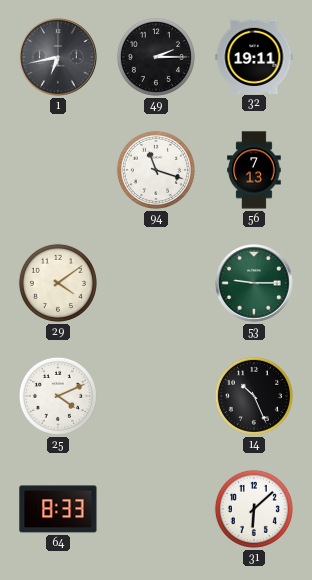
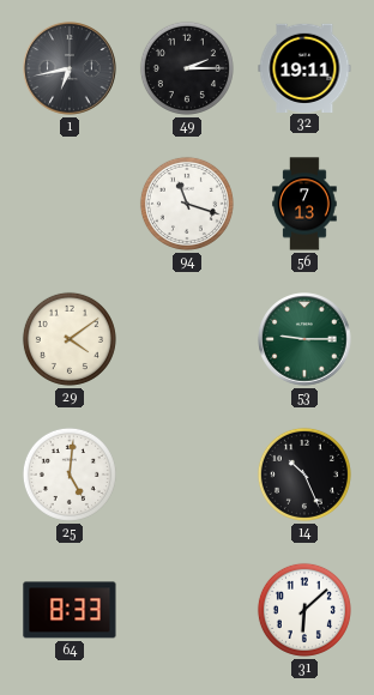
25: 4:11 -> 5:01 (70, 475)
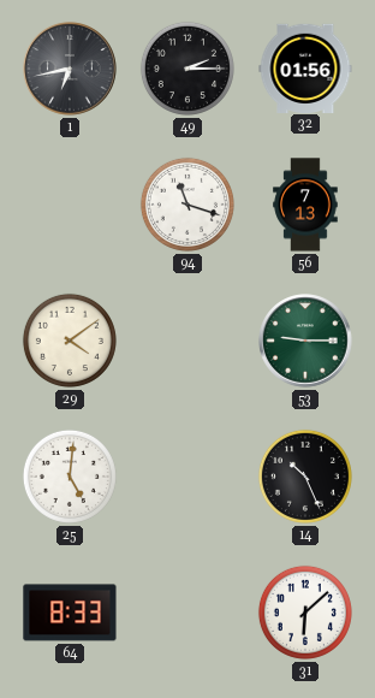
32: 19:11 -> 01:56 (305, 67)
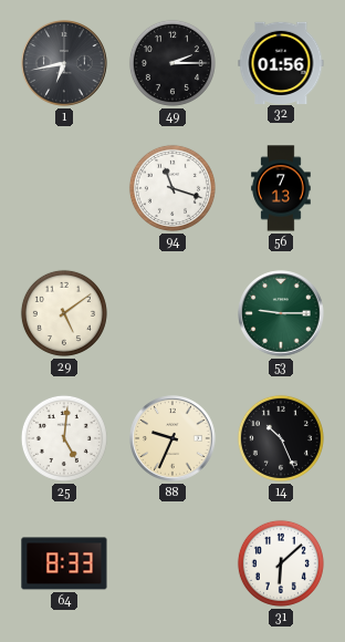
29: 4:09 -> 5:09 (64, 313)
88: none -> 9:34 (172, 438)
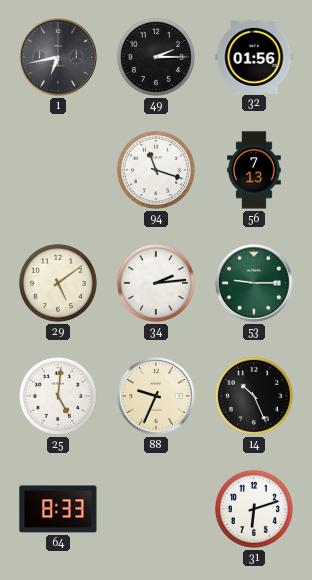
34: none -> 2:14 (156, 283)
31: 6:08 -> 6:12 (254, 509)
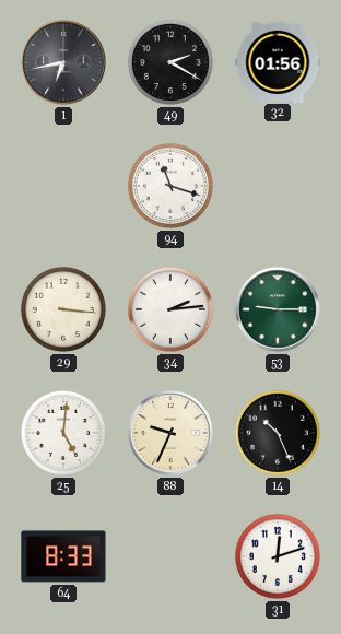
49: 2:15 -> 2:20 (170, 62)
56: 7:13 -> none (254, 170)
29: 5:09 -> 3:16 (63, 309)
31: 6:12 -> 12:12 (278, 556)
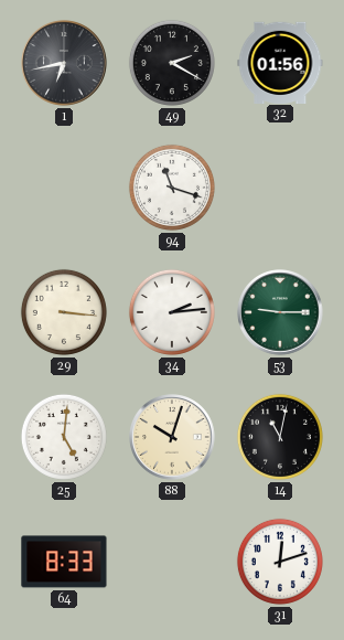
88: 9:34 -> 10:03 (172, 437)
14: 10:26 -> 11:02 (280, 437)
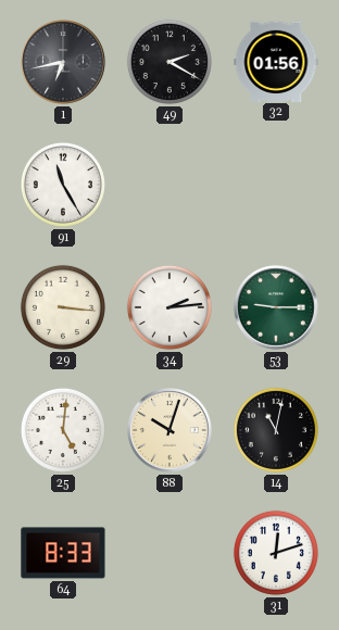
91: none -> 11:25 (63, 185)
94: 11:18 -> none (172, 188)
